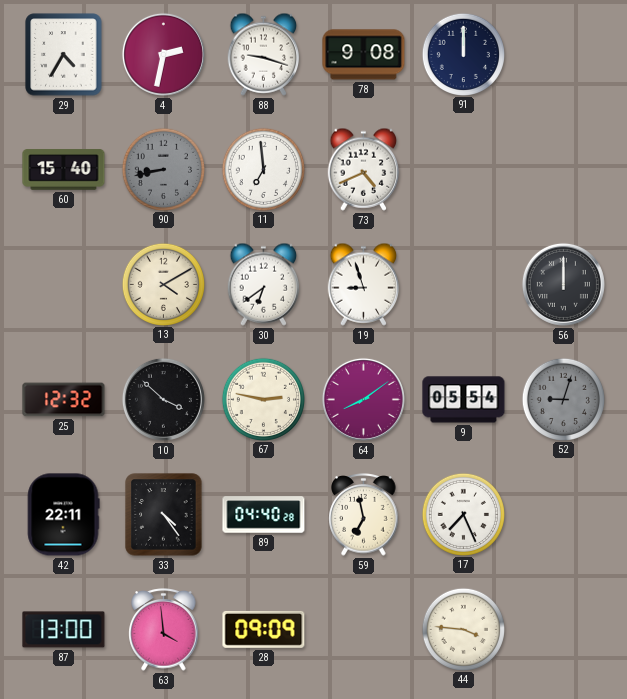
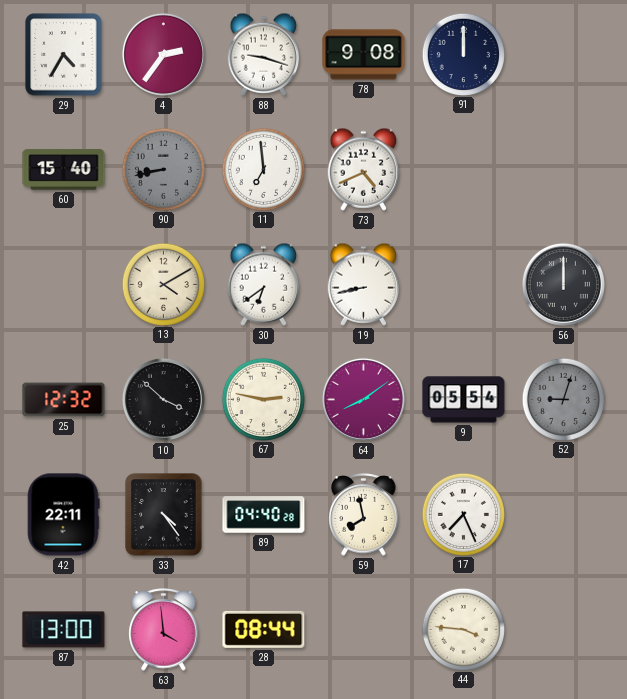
4: 2:32 -> 2:36 (163, 54)
19: 8:57 -> 8:43 (364, 284)
59: 6:58 -> 7:58 (364, 515)
28: 09:09 -> 08:44 (264, 629)
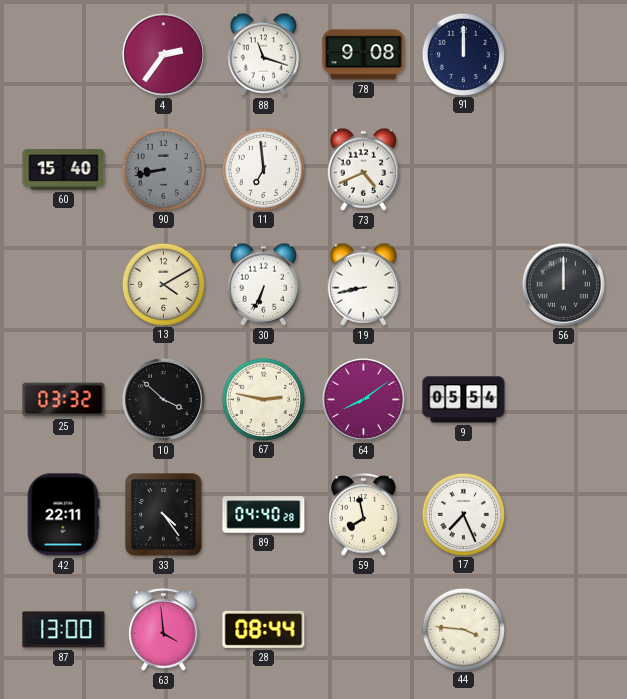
29: 4:35 -> none (64, 55)
88: 9:18 -> 11:18 (264, 54)
30: 6:39 -> 6:34 (264, 284)
25: 12:32 -> 03:32 (64, 400)
52: 9:03 -> none (563, 399)
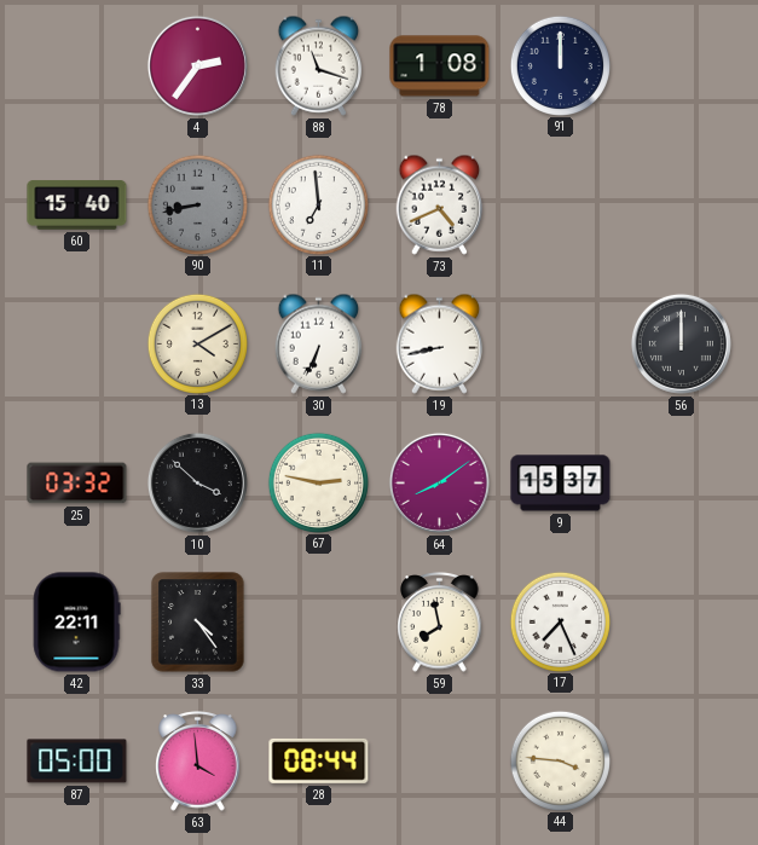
78: 9:08 -> 1:08 (440, 66)
9: 05:54 -> 15:37 (561, 484)
89: 04:40 -> none (264, 515)
87: 13:00 -> 05:00 (77, 762)
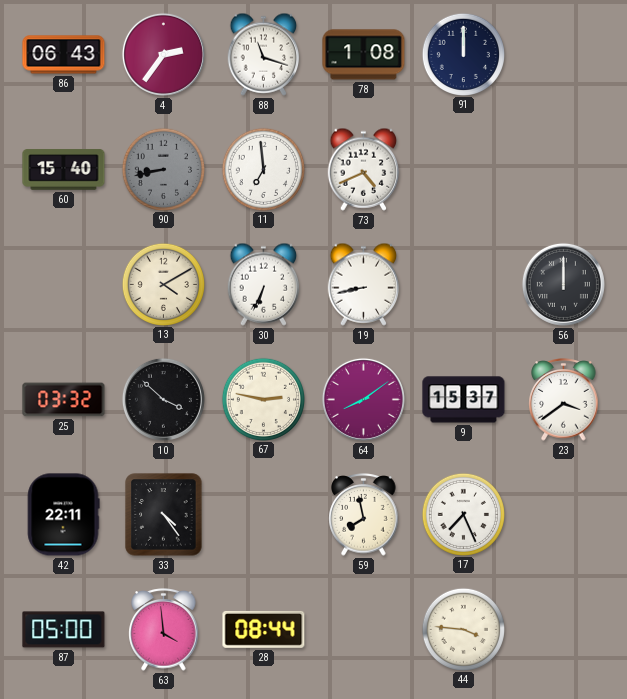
86: none -> 06:43 (64, 55)
23: none -> 3:39 (564, 400)
